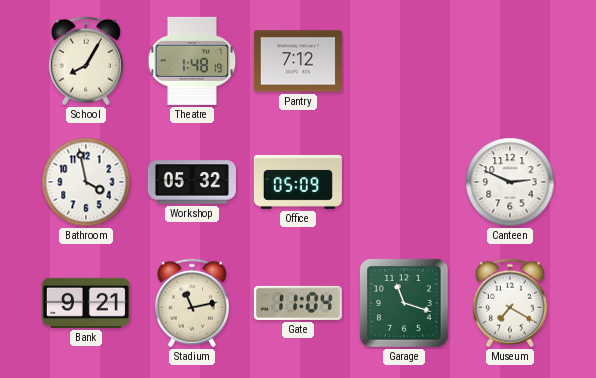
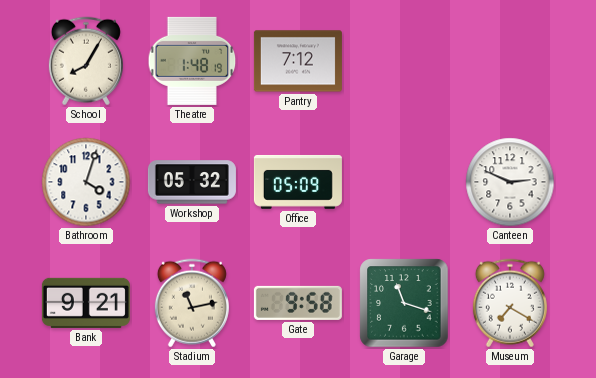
Bathroom: 3:58 -> 4:03 (86, 182)
Gate: 11:04 -> 9:58 (298, 303)
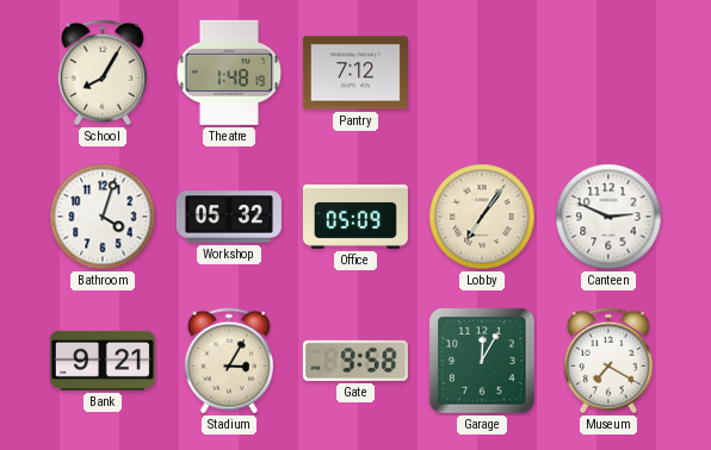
Lobby: none -> 7:06 (482, 217)
Stadium: 11:13 -> 3:05 (229, 361)
Garage: 11:18 -> 12:05 (482, 361)
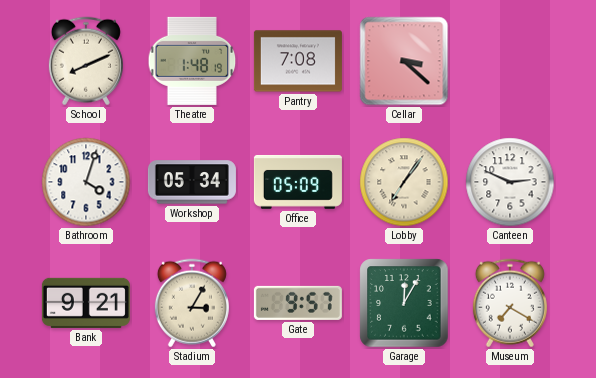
School: 8:05 -> 8:11 (86, 61)
Pantry: 7:12 -> 7:08 (298, 61)
Cellar: none -> 3:22 (404, 61)
Workshop: 05:32 -> 05:34 (192, 182)
Gate: 9:58 -> 9:57 (298, 303)
